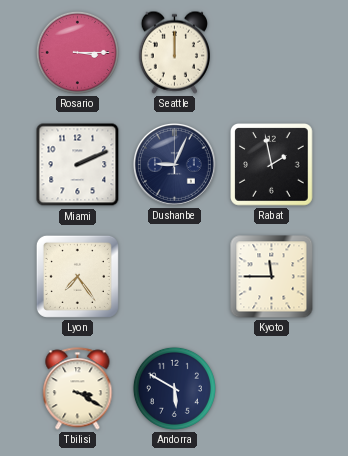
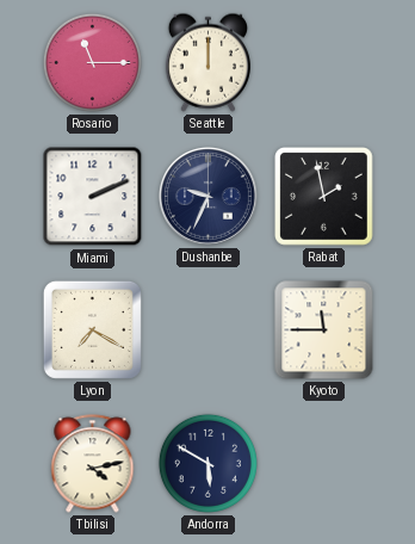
Rosario: 3:15 -> 11:15 (92, 62)
Dushanbe: 9:04 -> 9:34 (207, 196)
Lyon: 7:24 -> 7:20 (92, 329)
Tbilisi: 3:20 -> 4:13 (93, 464)
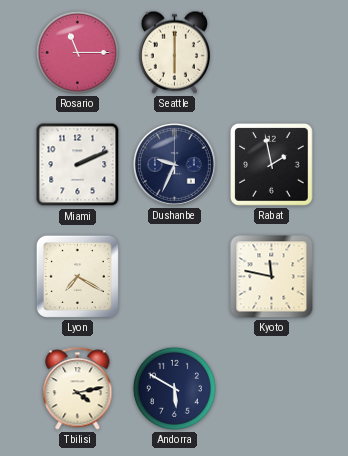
Seattle: 12:00 -> 6:00 (174, 52)
Kyoto: 11:45 -> 11:47 (272, 277)
